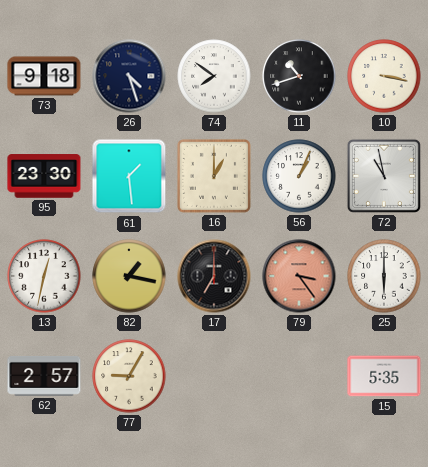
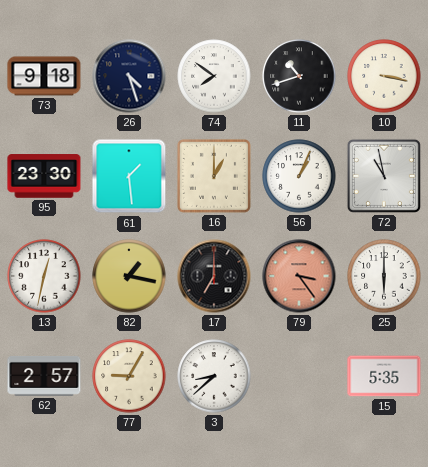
3: none -> 8:38 (214, 376)
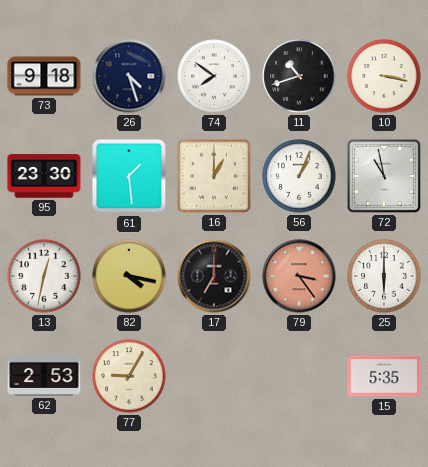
82: 1:17 -> 4:17 (129, 276)
62: 2:57 -> 2:53 (44, 376)
3: 8:38 -> none (214, 376)
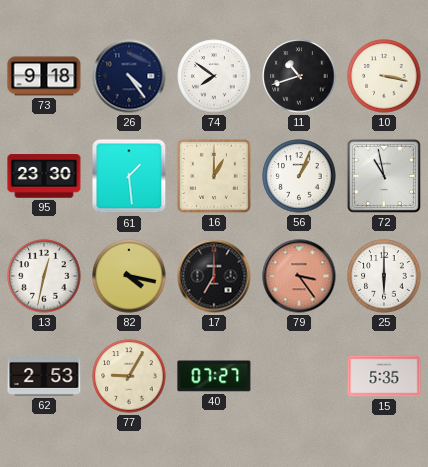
26: 4:27 -> 4:24 (129, 76)
40: none -> 07:27 (214, 376)
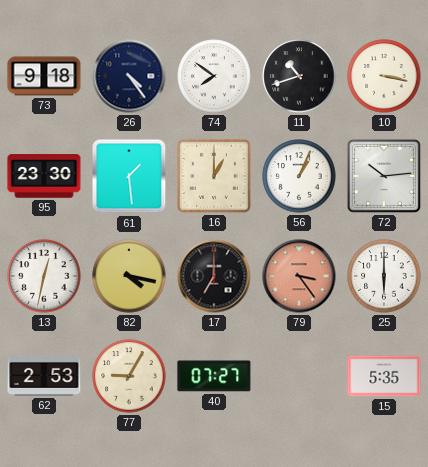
72: 10:58 -> 10:14 (384, 176)
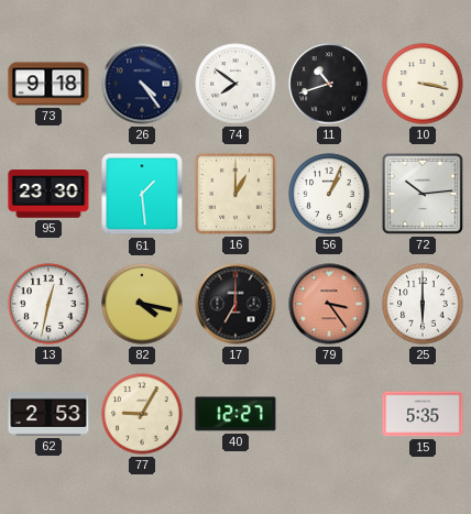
40: 07:27 -> 12:27 (235, 414)
